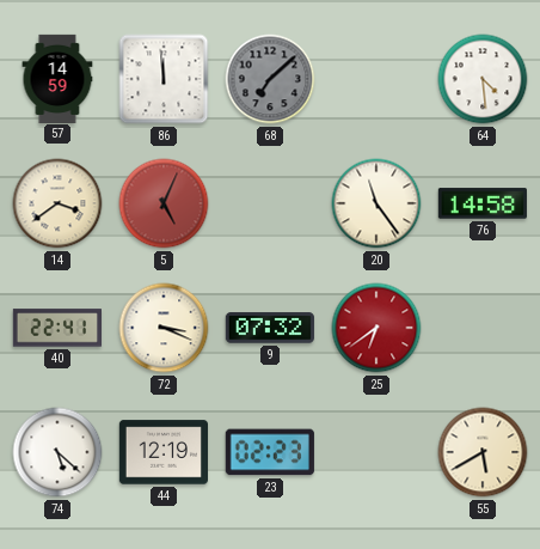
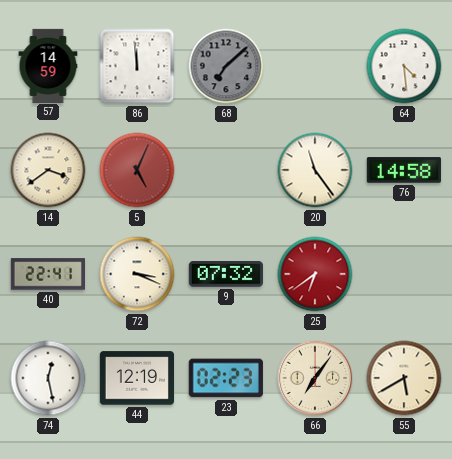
74: 5:22 -> 12:28 (48, 378)
66: none -> 7:06 (315, 378)
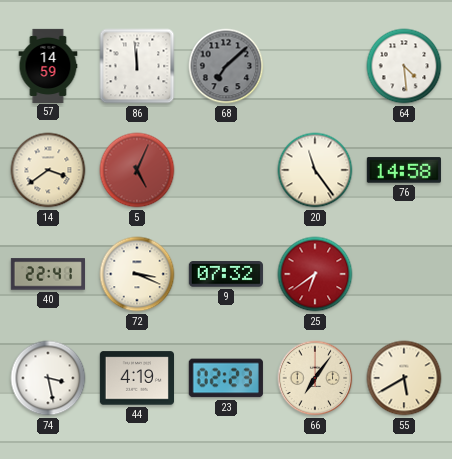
74: 12:28 -> 3:28 (48, 378)
44: 12:19 -> 4:19 (136, 378)
